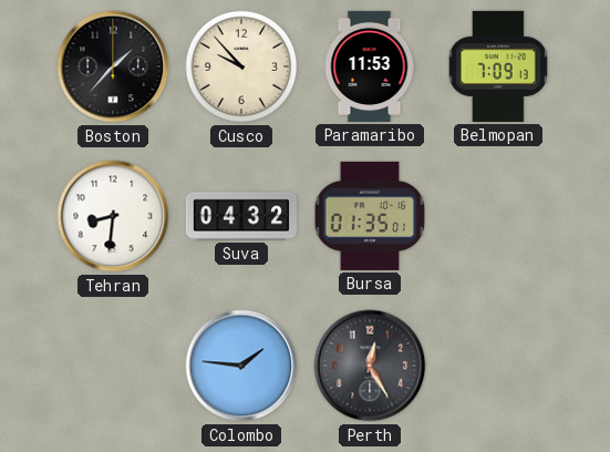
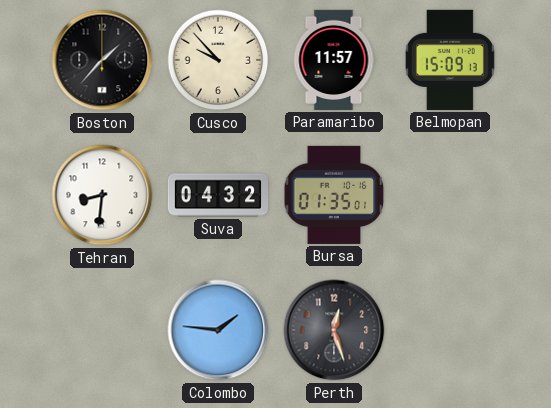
Paramaribo: 11:53 -> 11:57 (334, 60)
Belmopan: 7:09 -> 15:09 (450, 60)
Perth: 12:25 -> 12:27 (334, 330)
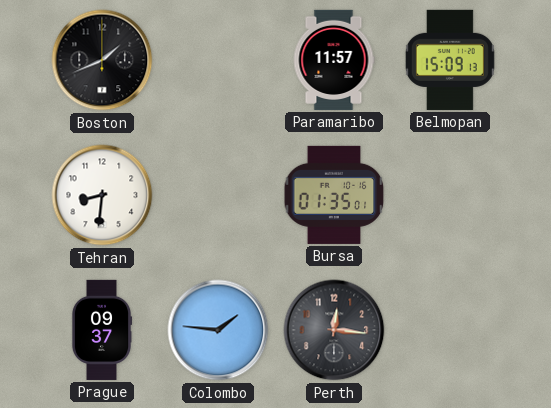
Boston: 1:37 -> 1:41 (102, 60)
Cusco: 9:53 -> none (218, 60)
Suva: 04:32 -> none (217, 195)
Prague: none -> 09:37 (102, 330)
Perth: 12:27 -> 12:16 (334, 330)
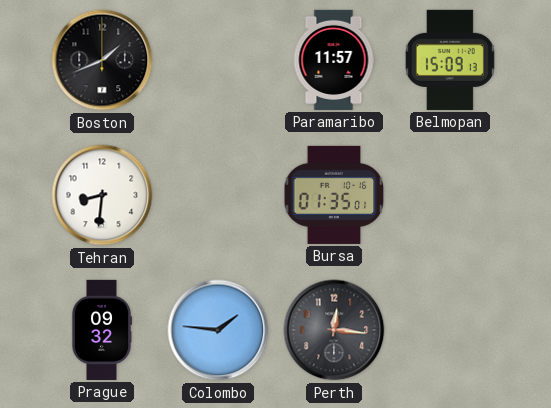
Prague: 09:37 -> 09:32 (102, 330)
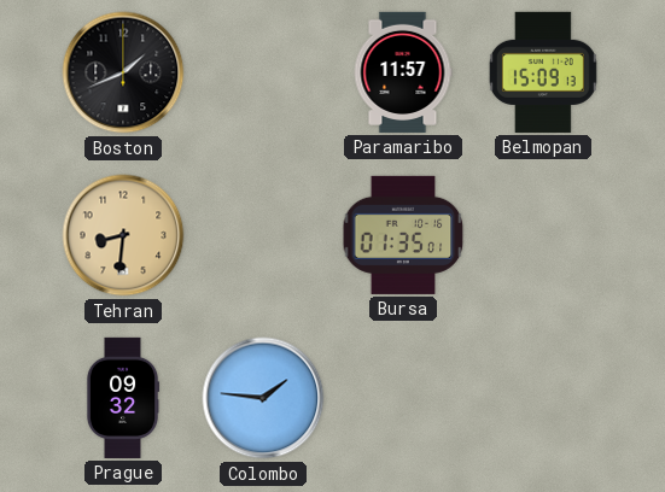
Tehran dial: white -> champagne (123, 235)
Perth: 12:16 -> none (334, 330)
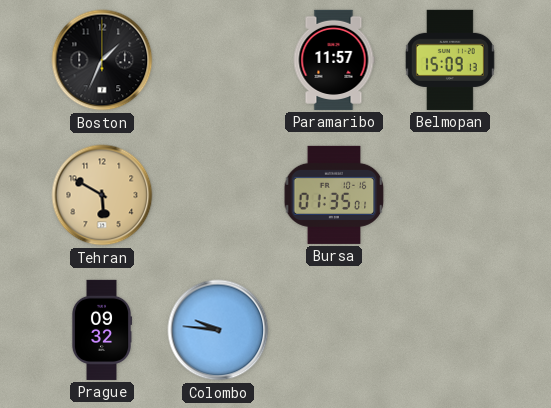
Boston: 1:41 -> 1:34 (102, 60)
Tehran: 8:31 -> 5:50 (102, 195)
Colombo: 1:46 -> 9:46 (218, 330)
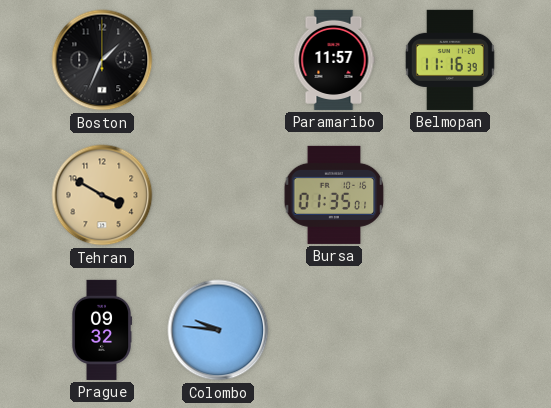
Belmopan: 15:09 -> 11:16 (450, 60)
Tehran: 5:50 -> 3:50 (102, 195)
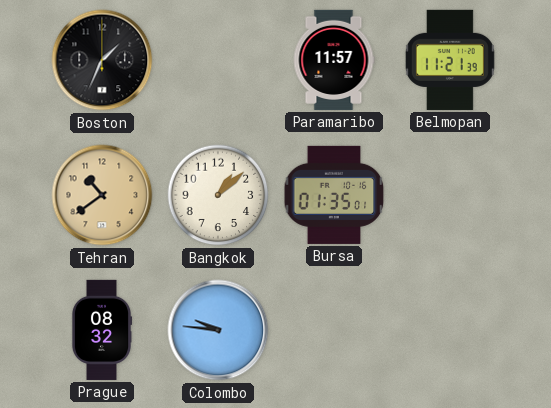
Belmopan: 11:16 -> 11:21 (450, 60)
Tehran: 3:50 -> 10:39 (102, 195)
Bangkok: none -> 1:08 (218, 195)
Prague: 09:32 -> 08:32 (102, 330)
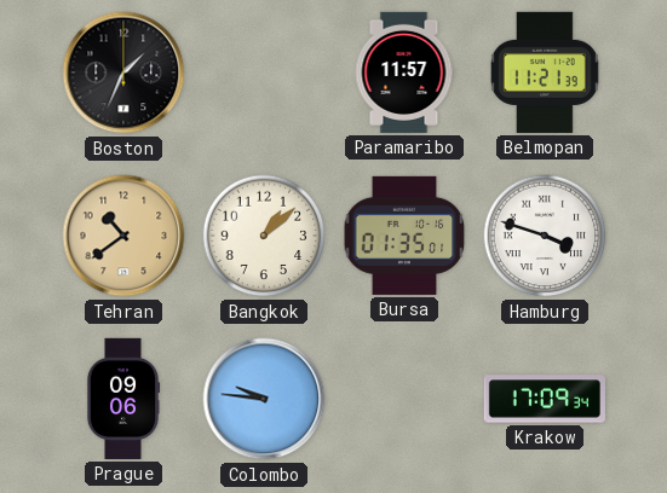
Hamburg: none -> 3:48 (545, 236)
Prague: 08:32 -> 09:06 (123, 399)
Krakow: none -> 17:09 (545, 399)
